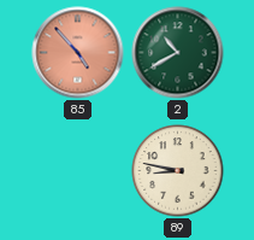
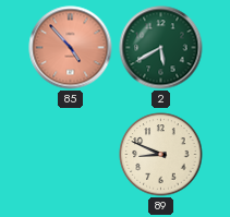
2: 10:40 -> 5:40 (161, 48)
89: 8:47 -> 8:49 (161, 155)
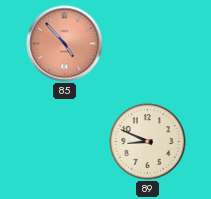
2: 5:40 -> none (161, 48)
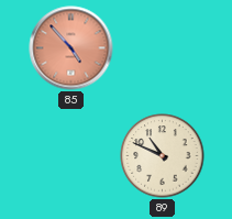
89: 8:49 -> 10:49 (163, 156)
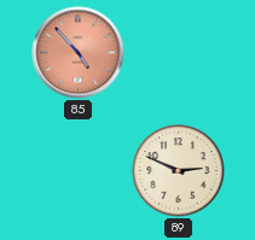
89: 10:49 -> 2:49 (179, 171)
